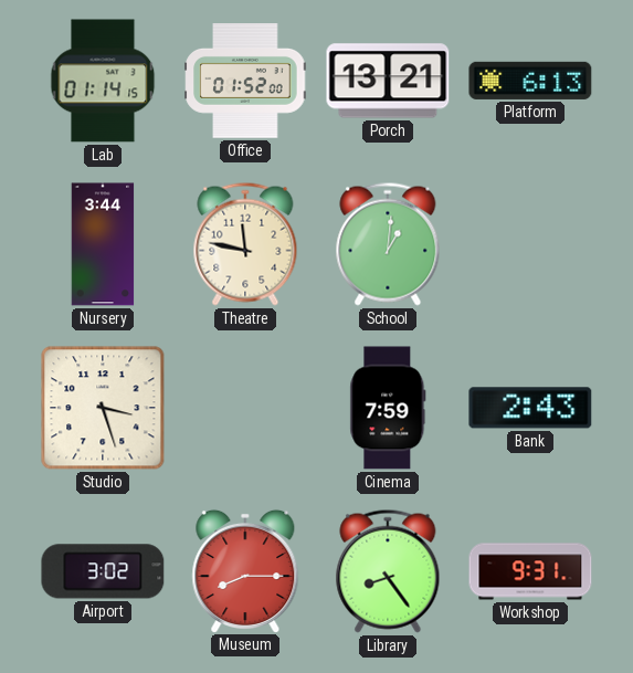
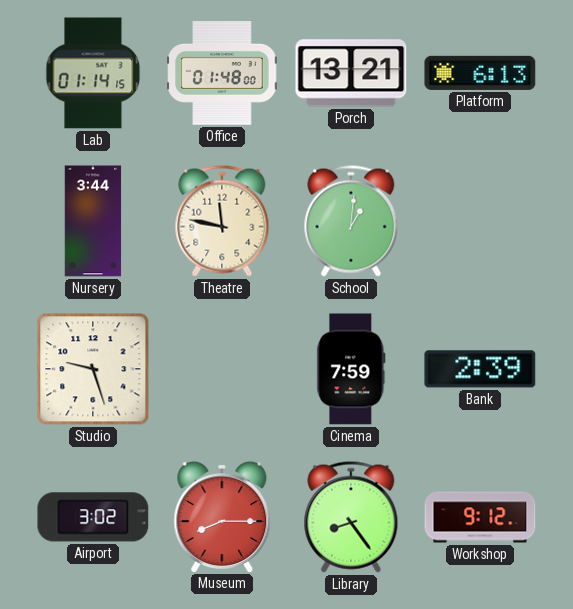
Office: 01:52 -> 01:48 (222, 74)
Studio: 3:27 -> 9:27 (93, 369)
Bank: 2:43 -> 2:39 (480, 369)
Workshop: 9:31 -> 9:12 (480, 517)
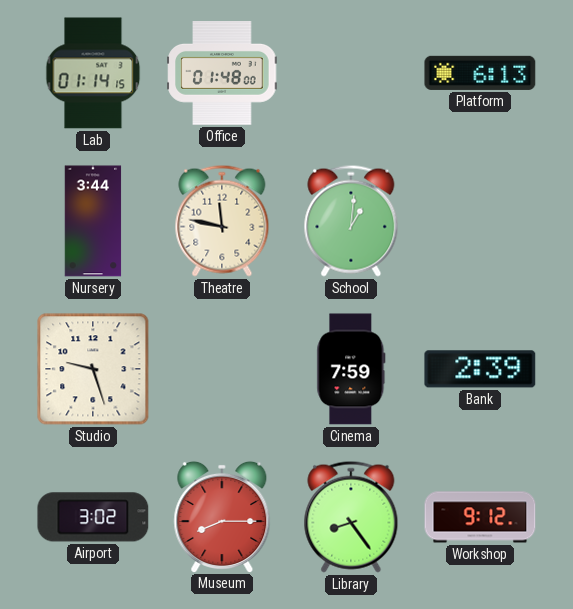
Porch: 13:21 -> none (351, 73)
